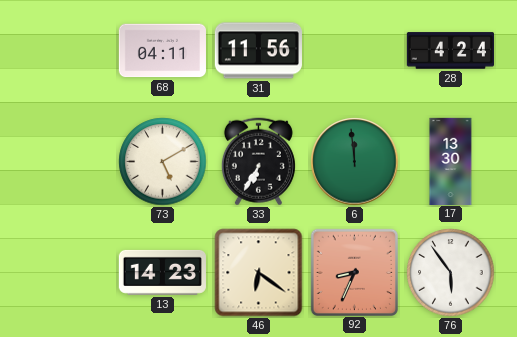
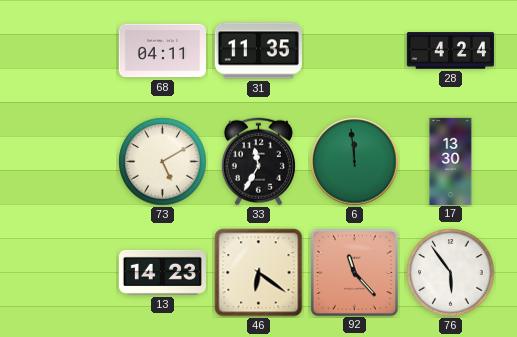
31: 11:56 -> 11:35 (258, 51)
33: 6:35 -> 11:35 (258, 162)
92: 8:34 -> 11:23 (354, 272)
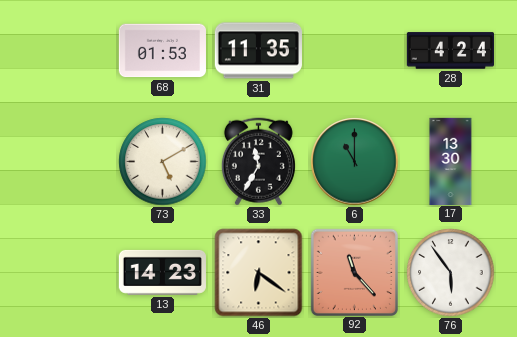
68: 04:11 -> 01:53 (162, 51)
6: 11:59 -> 11:00 (355, 162)
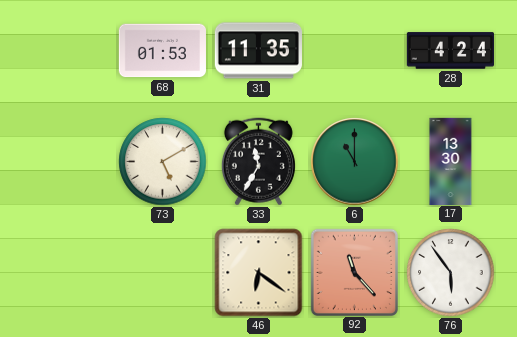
13: 14:23 -> none (162, 272)
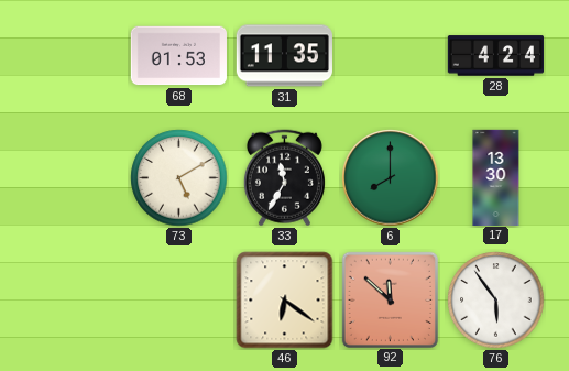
6: 11:00 -> 8:00 (391, 178)
92: 11:23 -> 11:52 (390, 299)
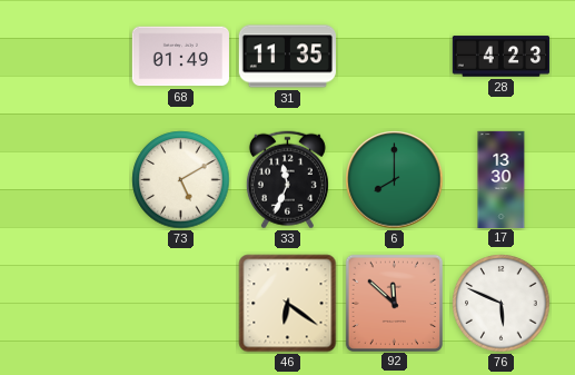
68: 01:53 -> 01:49 (180, 57)
28: 4:24 -> 4:23 (500, 57)
33: 11:35 -> 11:34 (287, 180)
76: 5:54 -> 5:49 (502, 304)
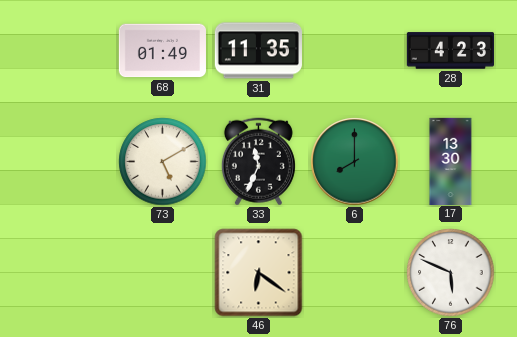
92: 11:52 -> none (394, 303)
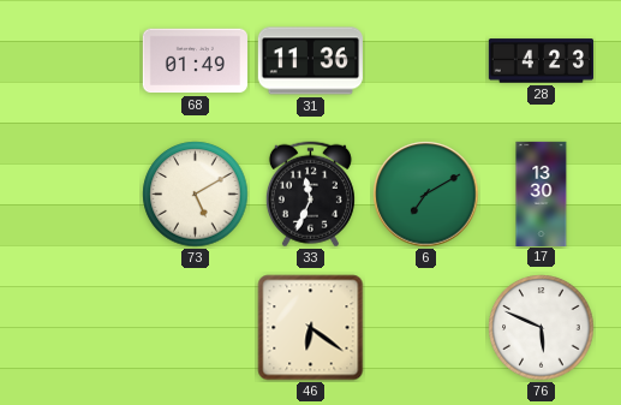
31: 11:35 -> 11:36 (310, 61)
6: 8:00 -> 7:10 (426, 195)
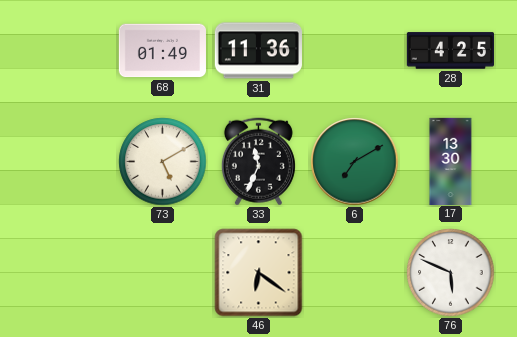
28: 4:23 -> 4:25 (450, 51)
